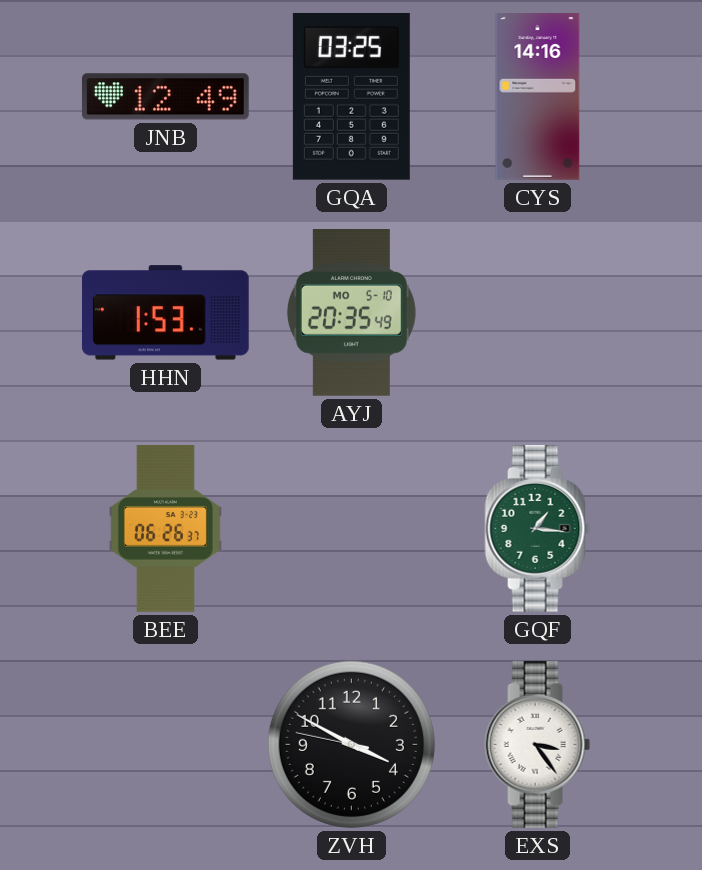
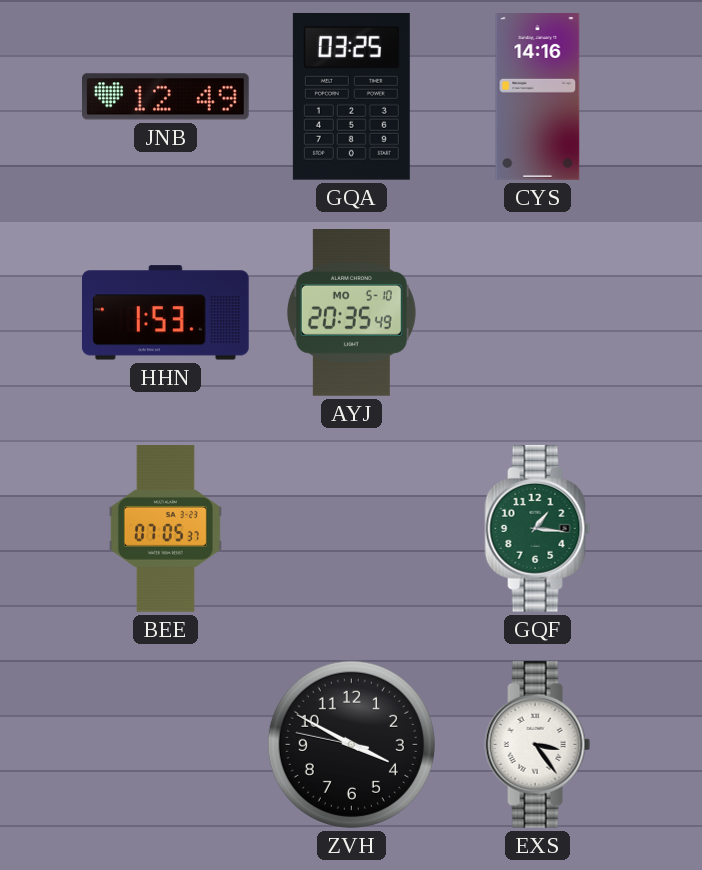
BEE: 06:26 -> 07:05 (165, 529)
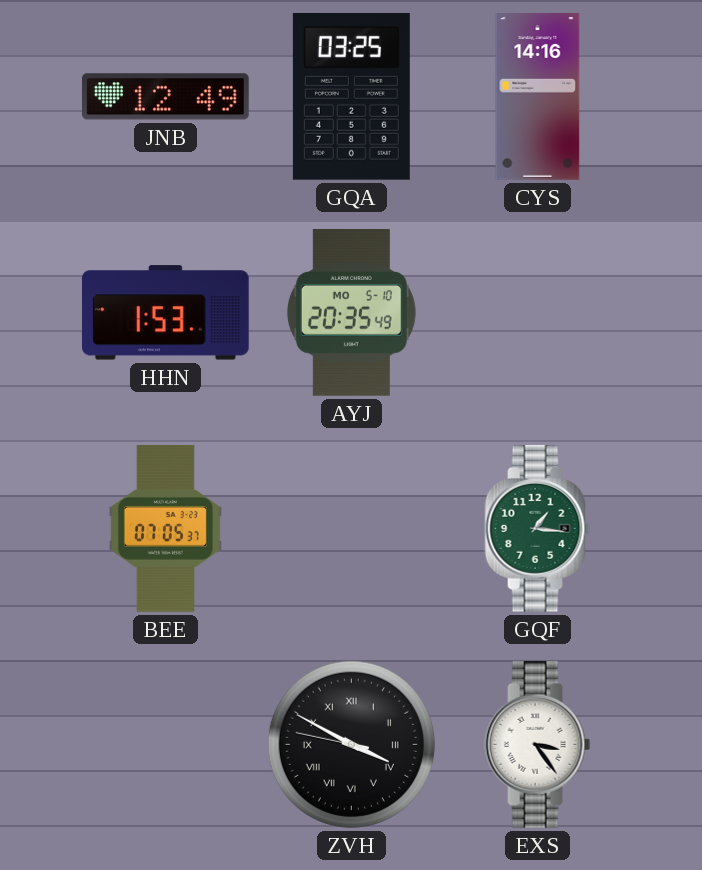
ZVH numerals: Arabic -> Roman (351, 744)
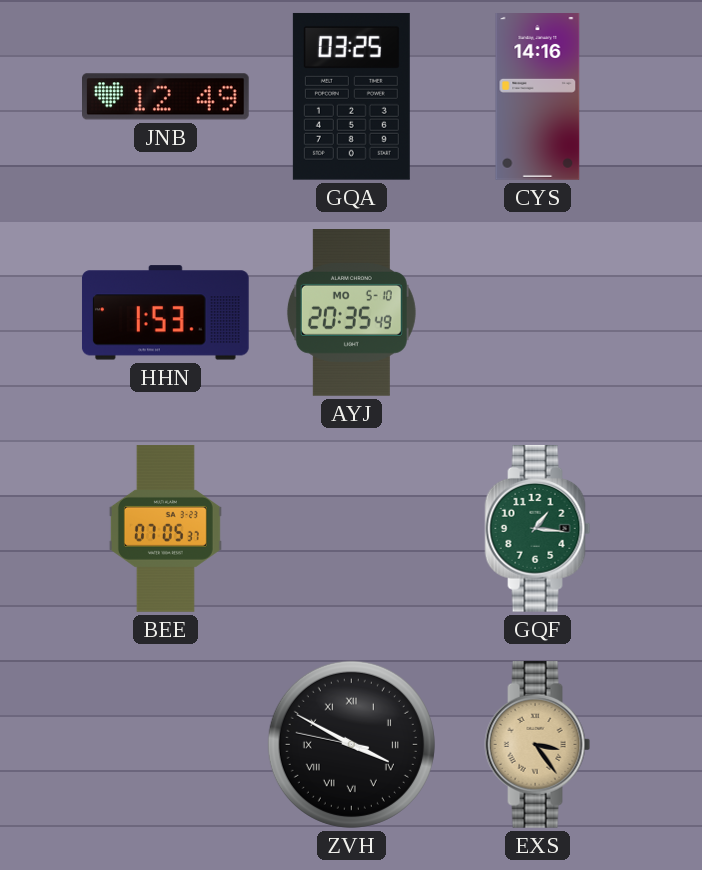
EXS dial: white -> champagne (538, 744)
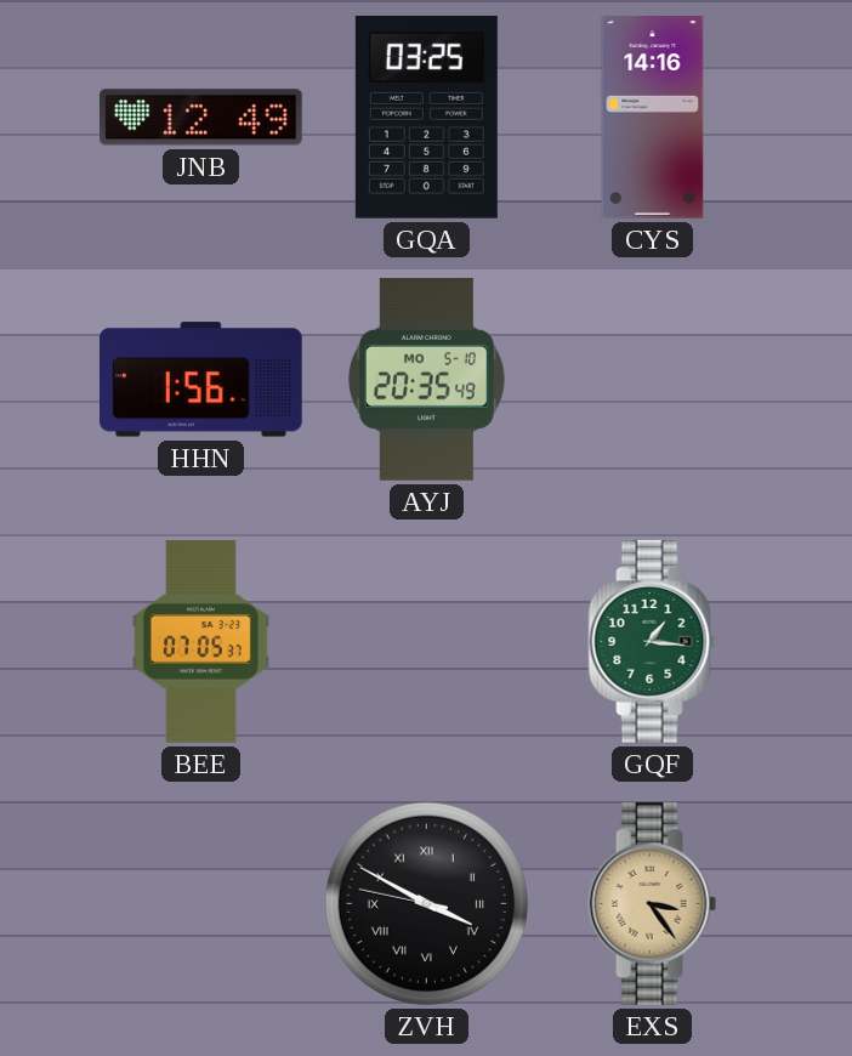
HHN: 1:53 -> 1:56 (200, 380)
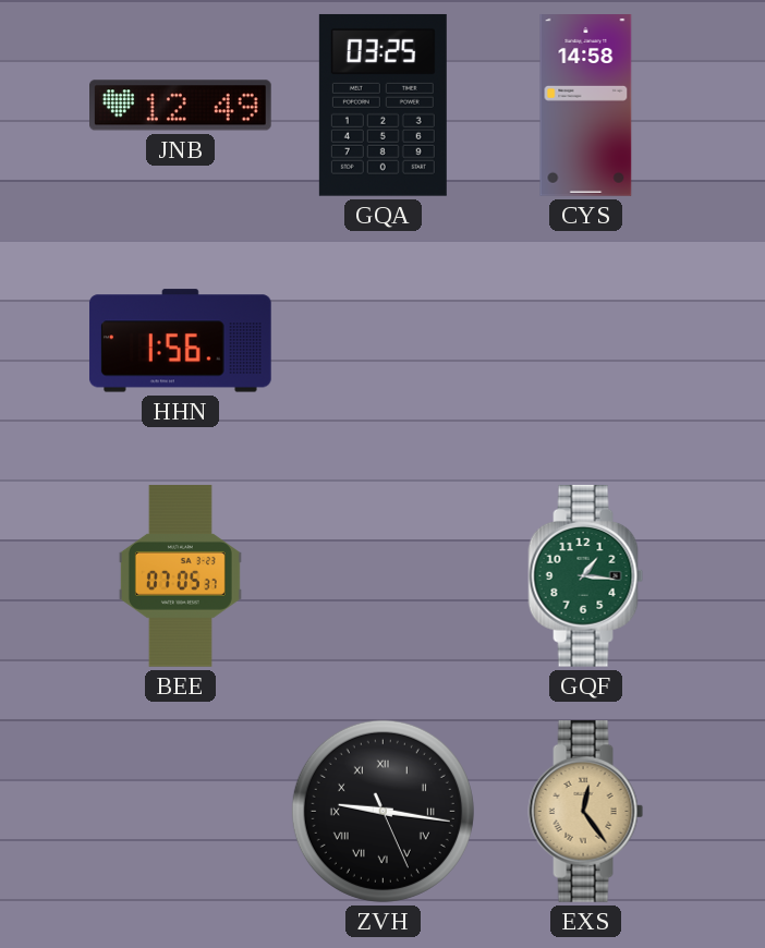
CYS: 14:16 -> 14:58 (586, 106)
AYJ: 20:35 -> none (426, 380)
ZVH: 3:49 -> 9:16 (382, 811)
EXS: 3:24 -> 12:24 (586, 811)
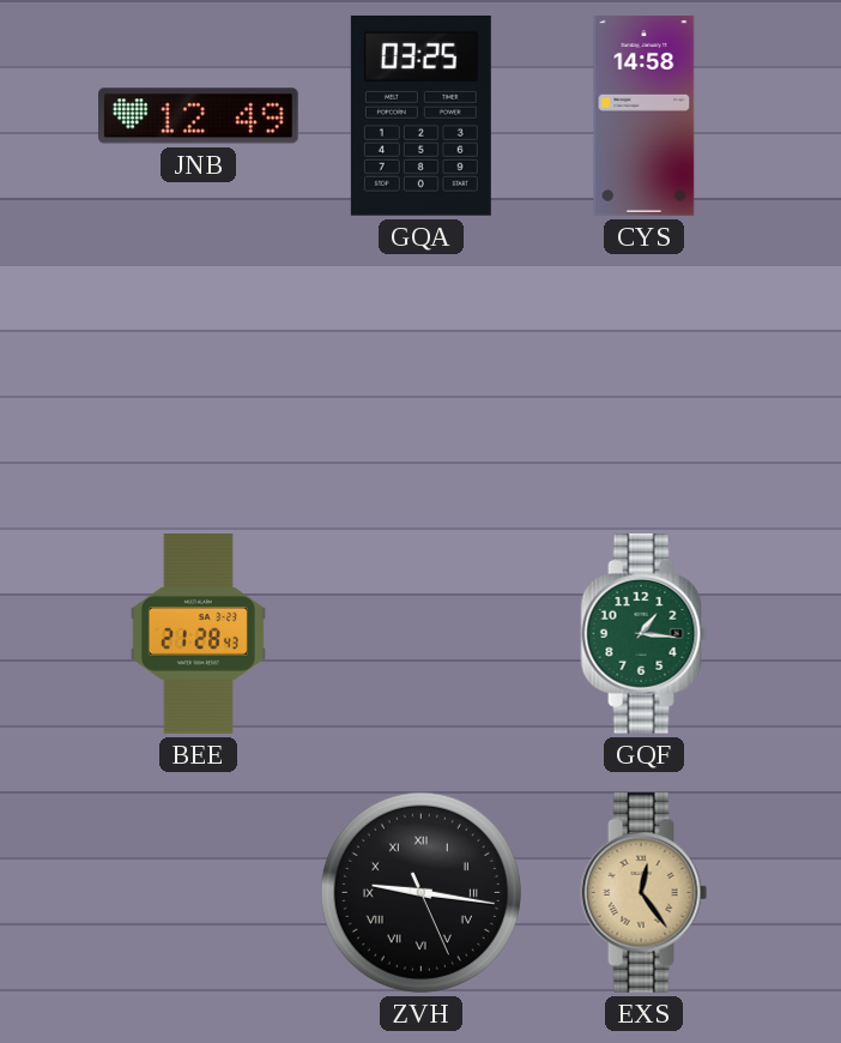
HHN: 1:56 -> none (180, 341)
BEE: 07:05 -> 21:28 (198, 634)
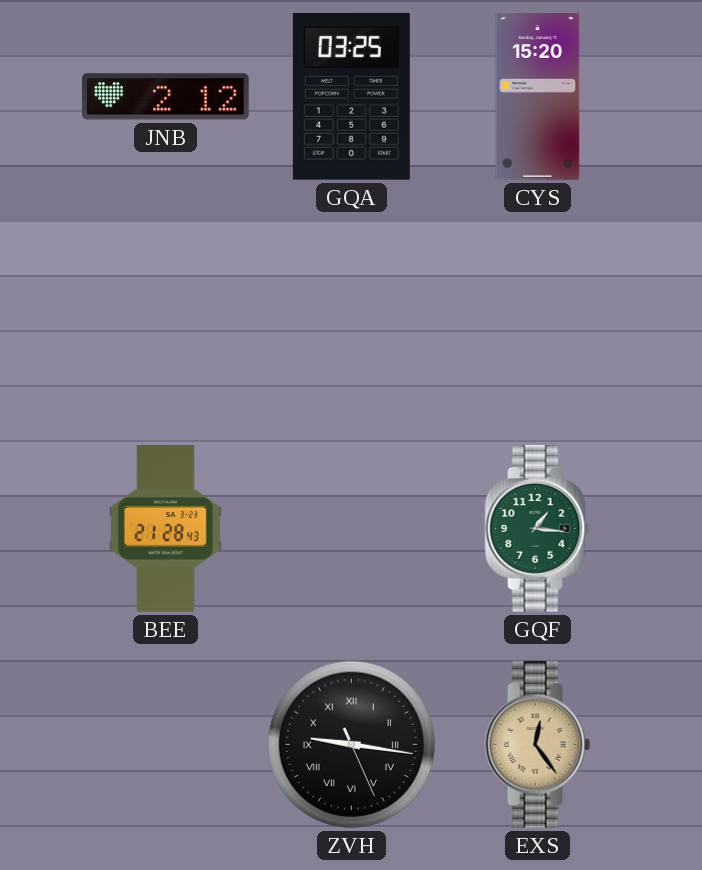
JNB: 12:49 -> 2:12 (166, 97)
CYS: 14:58 -> 15:20 (538, 97)
